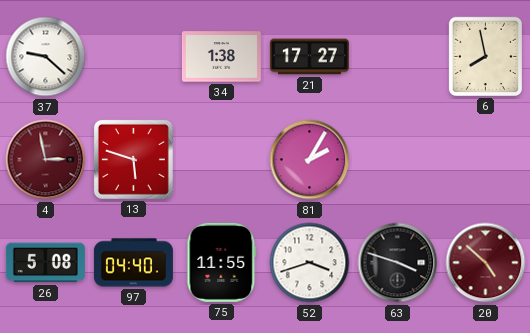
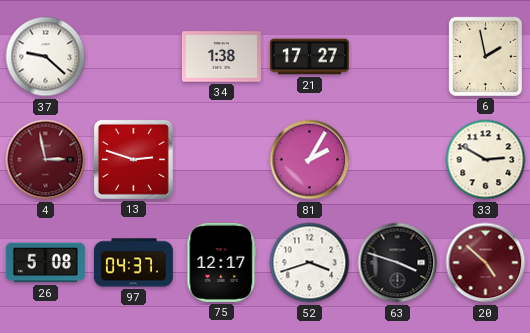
6: 7:58 -> 1:58 (485, 56)
13: 5:48 -> 2:48 (133, 159)
33: none -> 2:50 (486, 160)
97: 04:40 -> 04:37 (133, 263)
75: 11:55 -> 12:17 (222, 262)
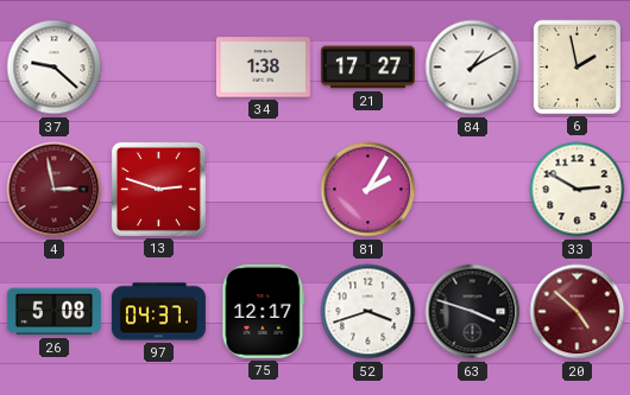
84: none -> 1:10 (473, 68)
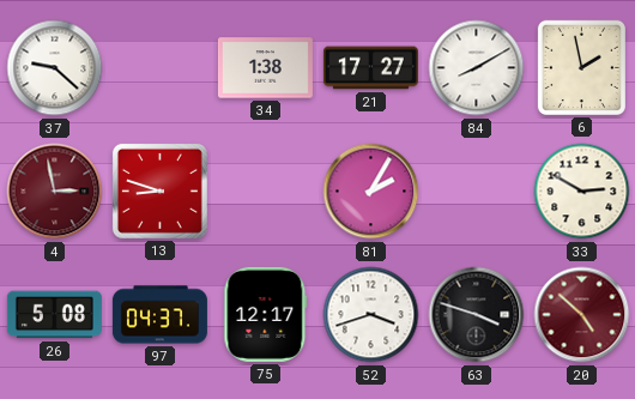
84: 1:10 -> 8:10 (477, 68)
13: 2:48 -> 8:48 (159, 191)
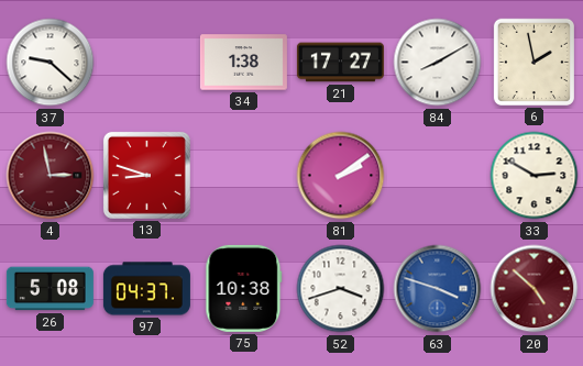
81: 2:05 -> 2:09 (341, 176)
75: 12:17 -> 10:38 (244, 288)
63 dial: black -> blue (438, 289)
